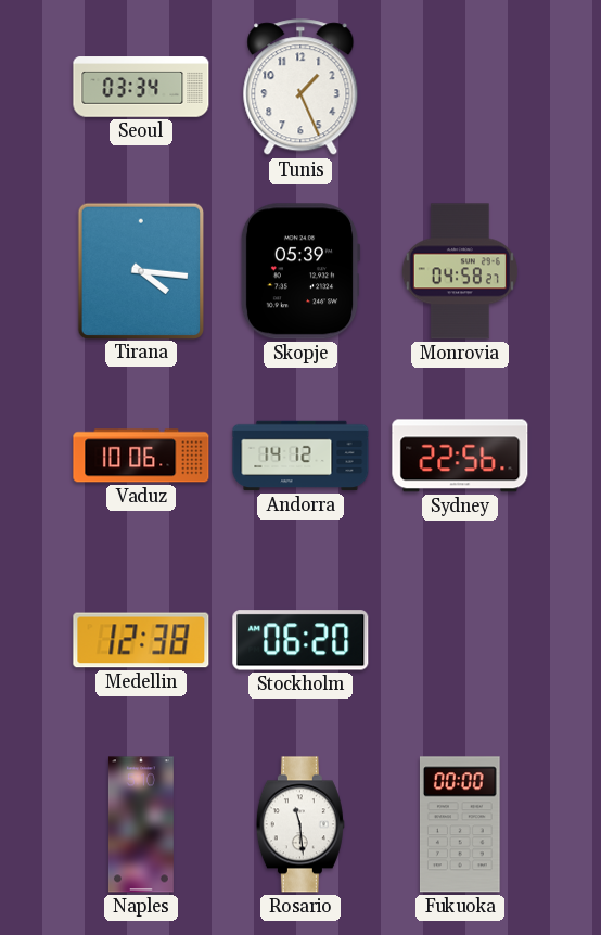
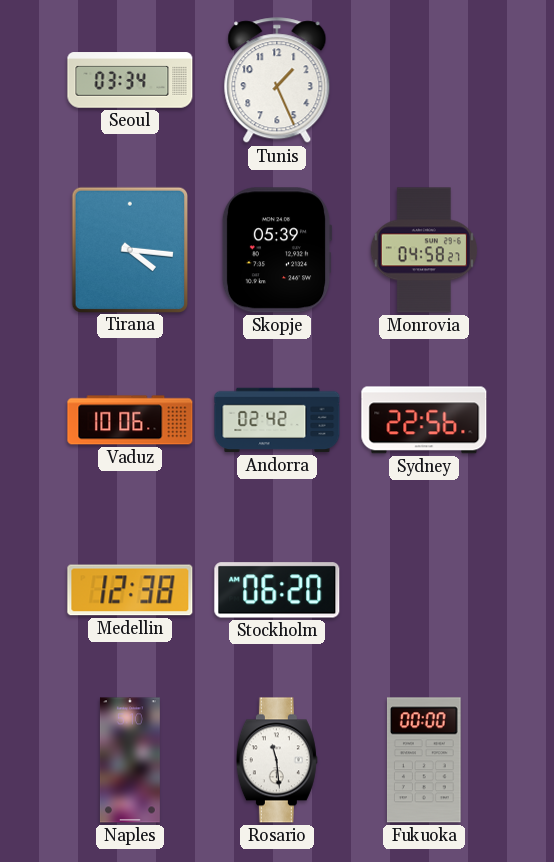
Andorra: 14:12 -> 02:42 (277, 420)
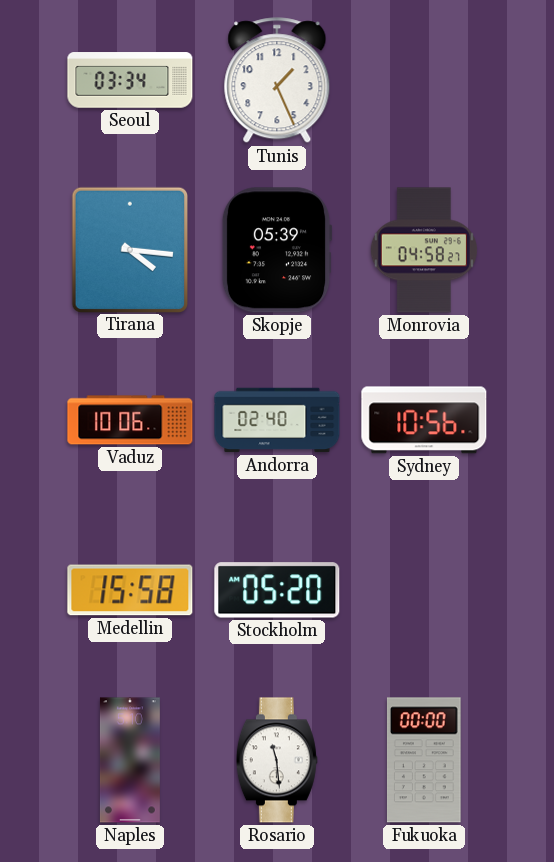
Andorra: 02:42 -> 02:40 (277, 420)
Sydney: 22:56 -> 10:56 (424, 420)
Medellin: 12:38 -> 15:58 (130, 590)
Stockholm: 06:20 -> 05:20 (277, 590)
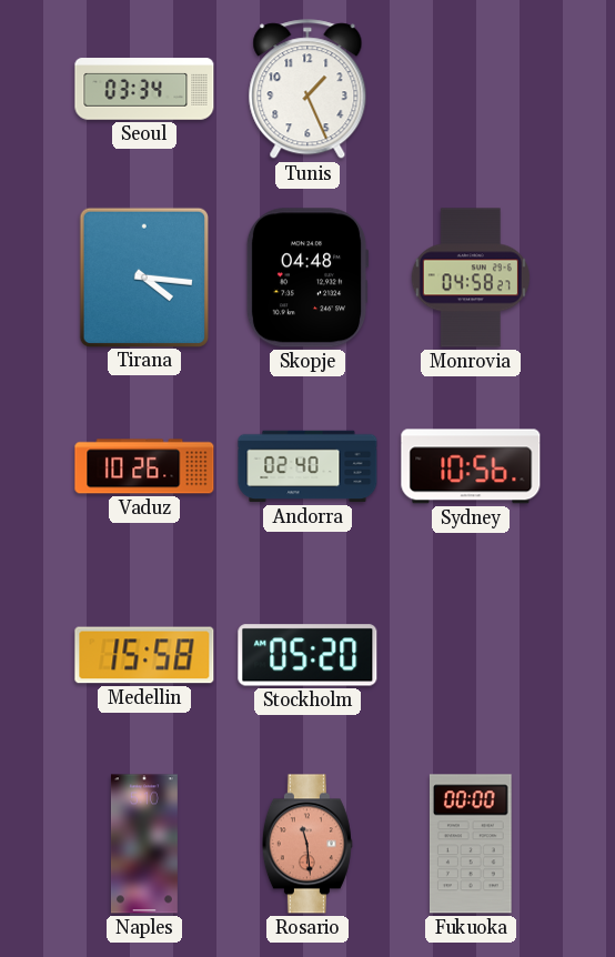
Skopje: 05:39 -> 04:48 (307, 278)
Vaduz: 10:06 -> 10:26 (144, 466)
Rosario dial: white -> salmon (307, 844)
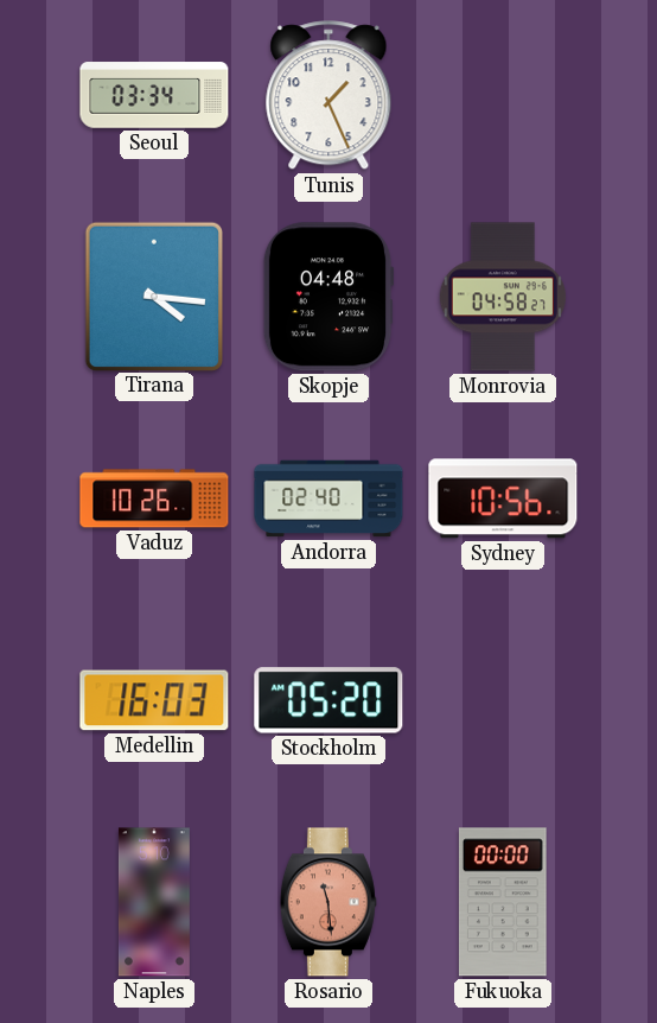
Medellin: 15:58 -> 16:03 (154, 700)
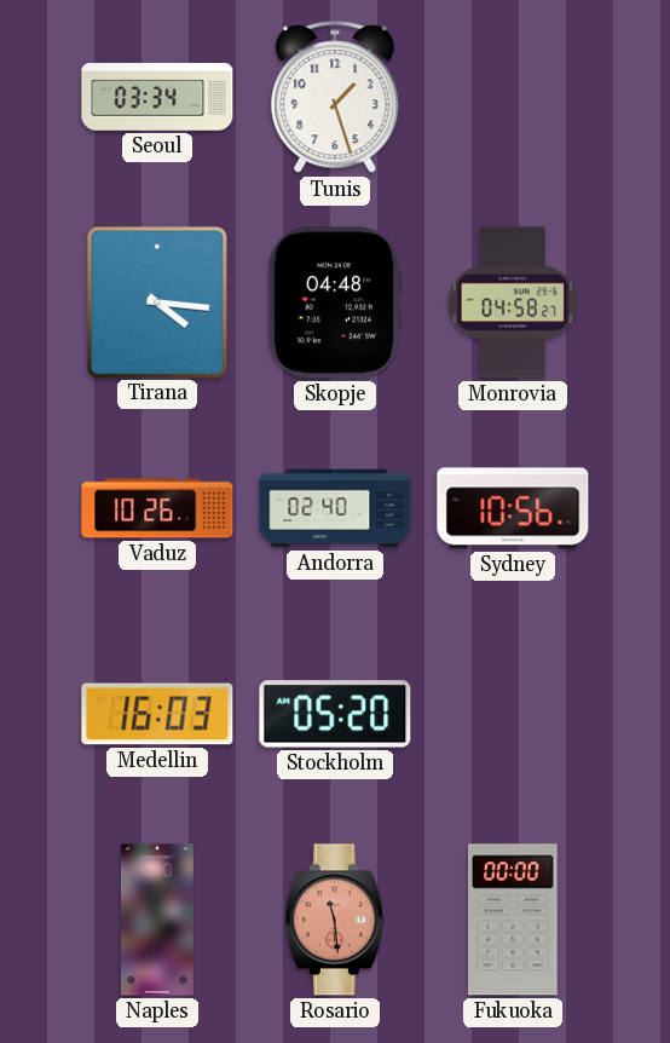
Tunis: 1:26 -> 1:27 (335, 98)
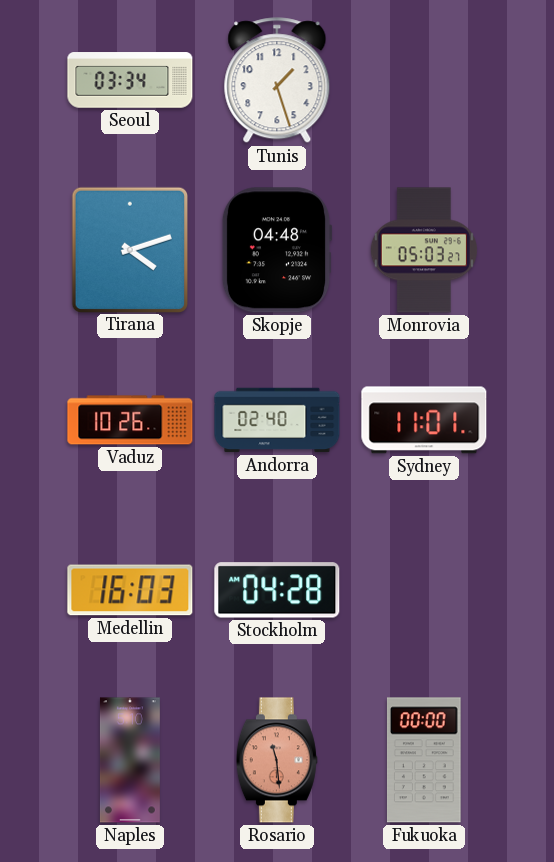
Tirana: 4:16 -> 4:12 (129, 249)
Monrovia: 04:58 -> 05:03 (424, 250)
Sydney: 10:56 -> 11:01 (424, 420)
Stockholm: 05:20 -> 04:28 (277, 590)
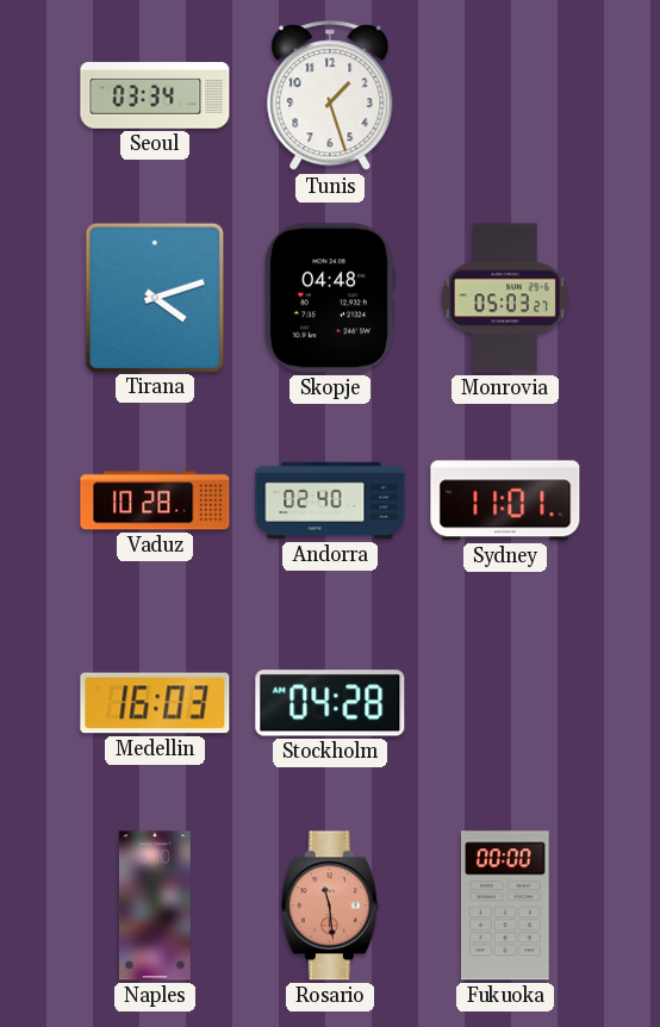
Vaduz: 10:26 -> 10:28 (155, 500)
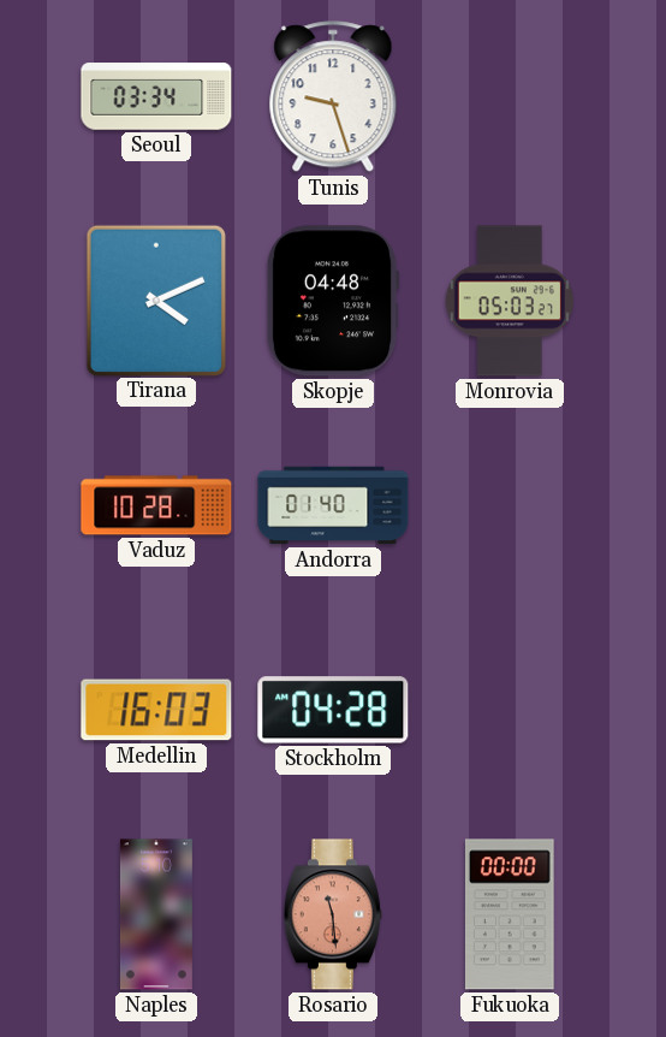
Tunis: 1:27 -> 9:27 (333, 97)
Tirana: 4:12 -> 4:11 (155, 300)
Andorra: 02:40 -> 01:40 (333, 505)
Sydney: 11:01 -> none (505, 500)
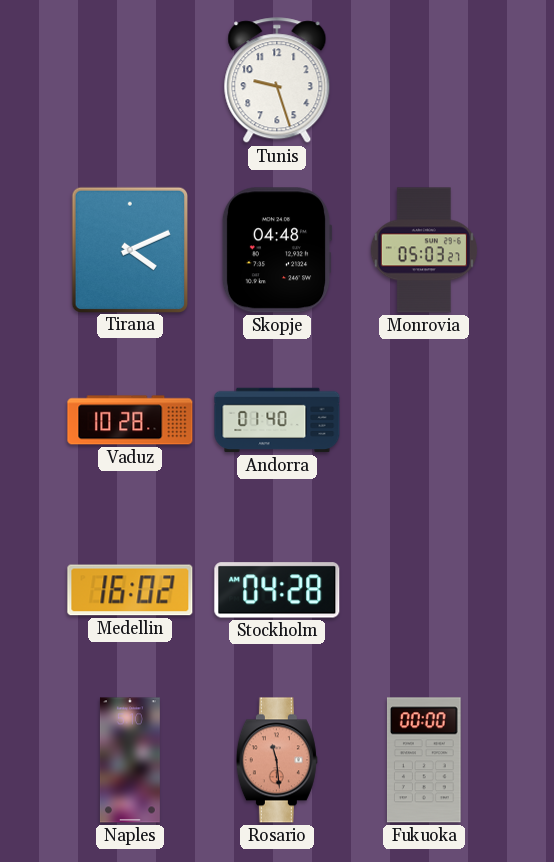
Seoul: 03:34 -> none (156, 96)
Medellin: 16:03 -> 16:02 (130, 590)
